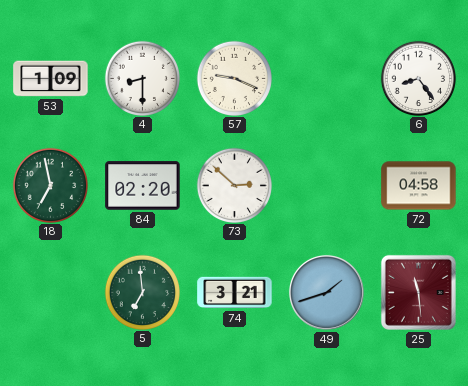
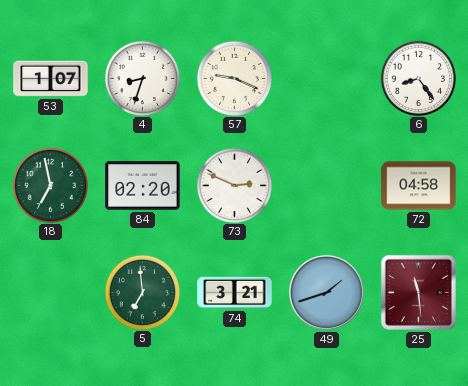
53: 1:09 -> 1:07 (51, 79)
4: 8:30 -> 8:33 (142, 78)
73: 2:52 -> 2:49 (234, 185)
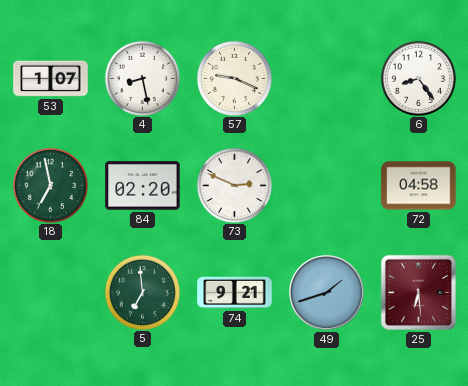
4: 8:33 -> 8:28 (142, 78)
74: 3:21 -> 9:21 (235, 293)
25: 11:29 -> 6:29 (418, 292)
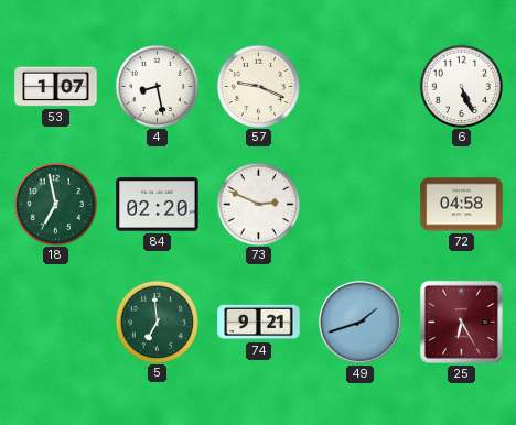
6: 8:24 -> 5:26 (461, 86)
25: 6:29 -> 6:25 (461, 322)
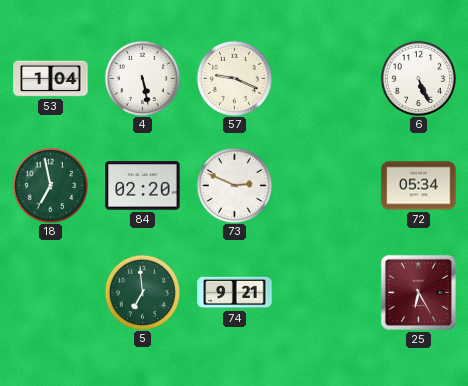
53: 1:07 -> 1:04 (51, 79)
4: 8:28 -> 5:28 (142, 78)
72: 04:58 -> 05:34 (419, 186)
49: 1:42 -> none (361, 323)
